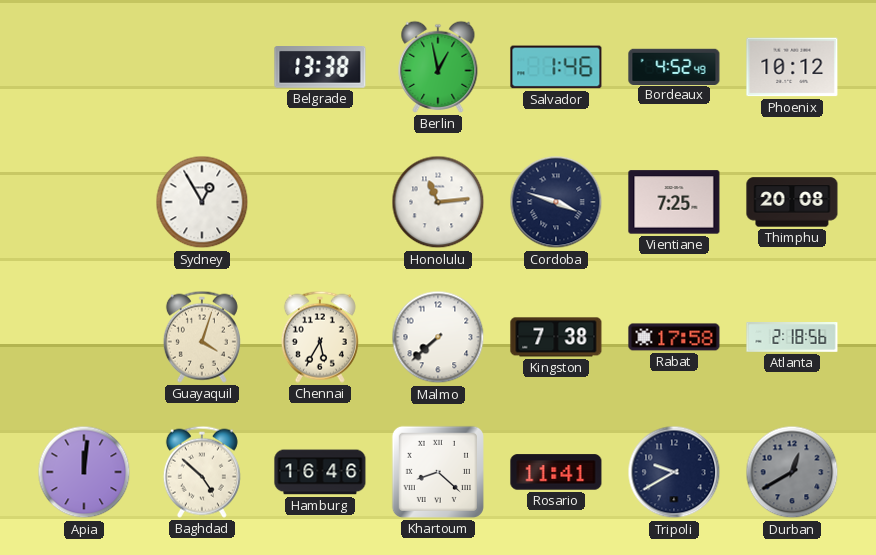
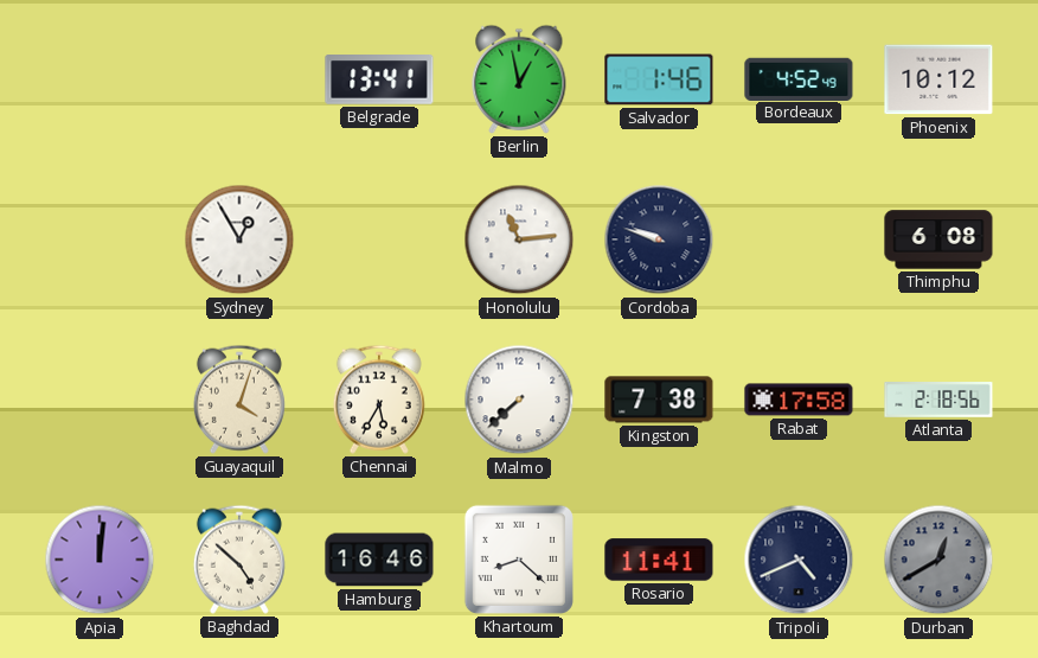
Belgrade: 13:38 -> 13:41 (379, 81)
Cordoba: 3:48 -> 9:48 (659, 239)
Vientiane: 7:25 -> none (674, 202)
Thimphu: 20:08 -> 6:08 (938, 239)
Tripoli: 9:40 -> 4:41 (799, 560)
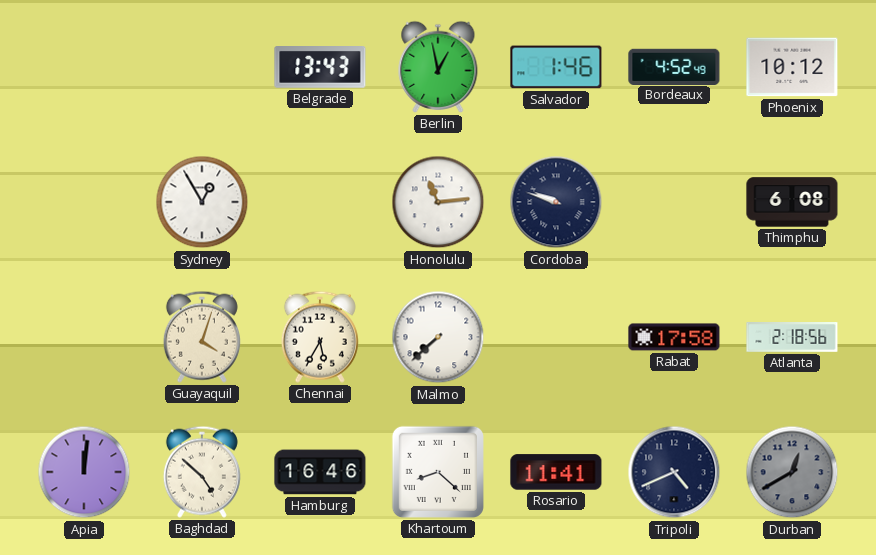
Belgrade: 13:41 -> 13:43 (320, 68)
Kingston: 7:38 -> none (659, 400)
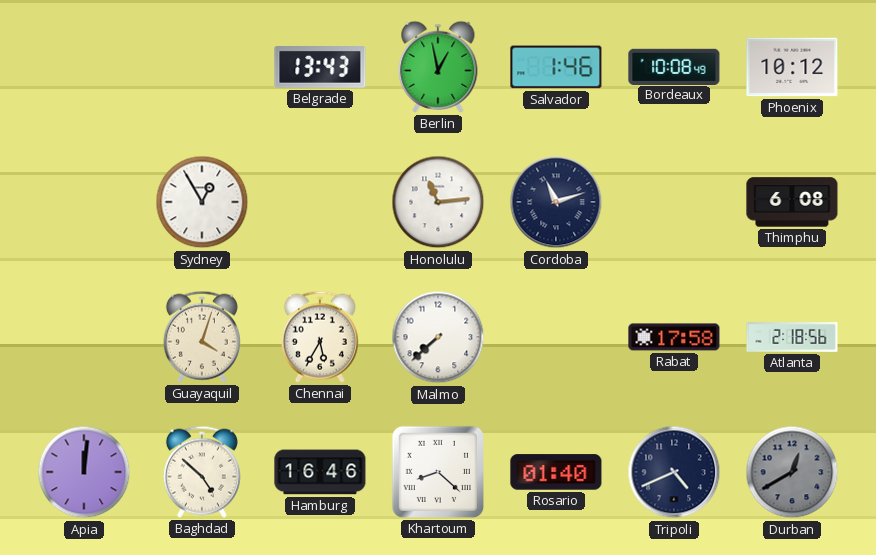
Bordeaux: 4:52 -> 10:08 (674, 66)
Cordoba: 9:48 -> 11:12 (556, 202)
Rosario: 11:41 -> 01:40 (556, 472)
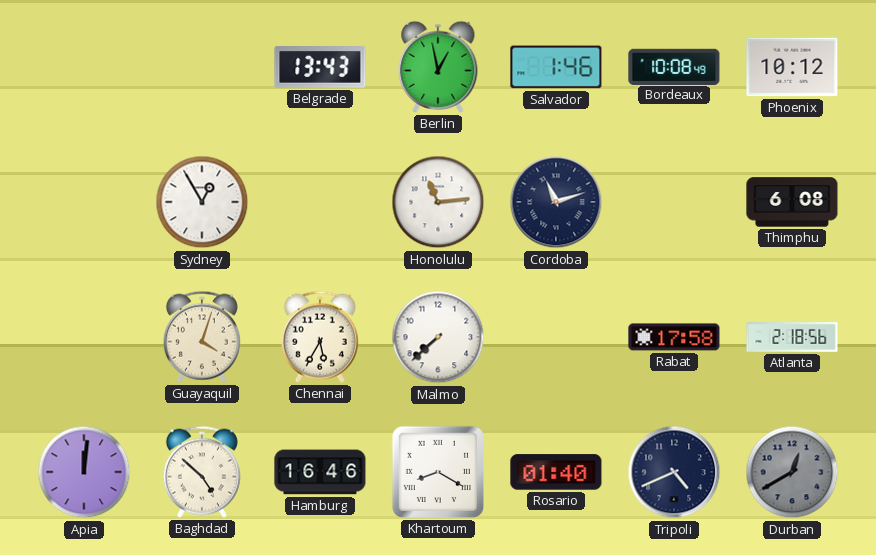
Khartoum: 8:22 -> 8:20 (438, 472)
